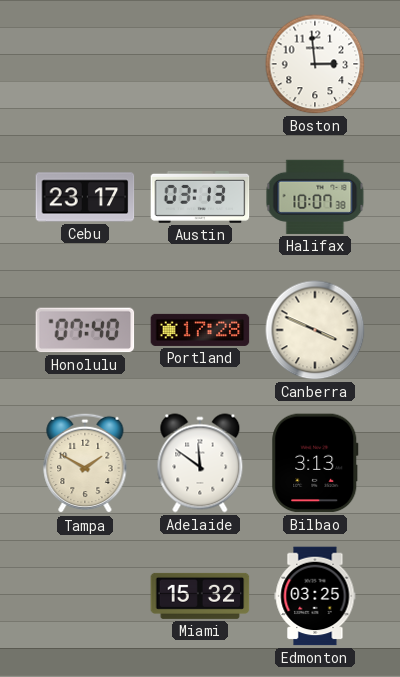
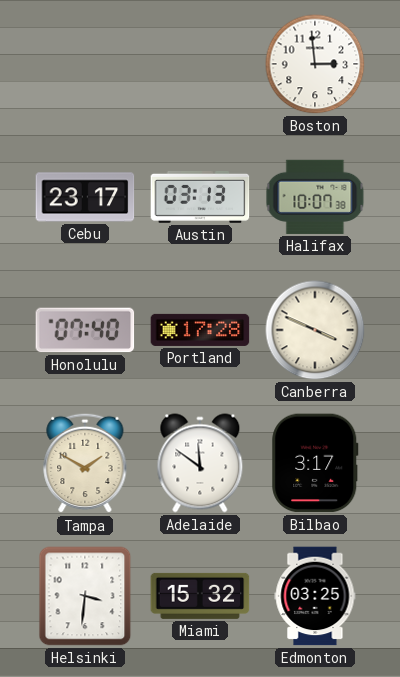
Bilbao: 3:13 -> 3:17 (315, 463)
Helsinki: none -> 3:31 (85, 596)
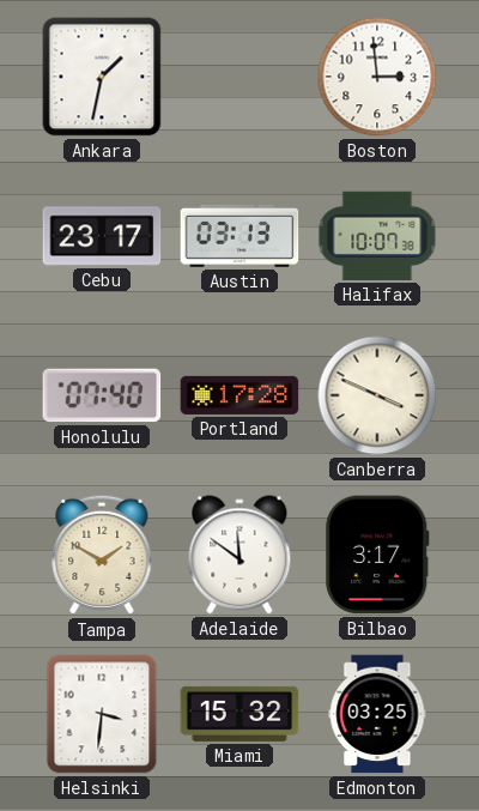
Ankara: none -> 1:32 (102, 77)
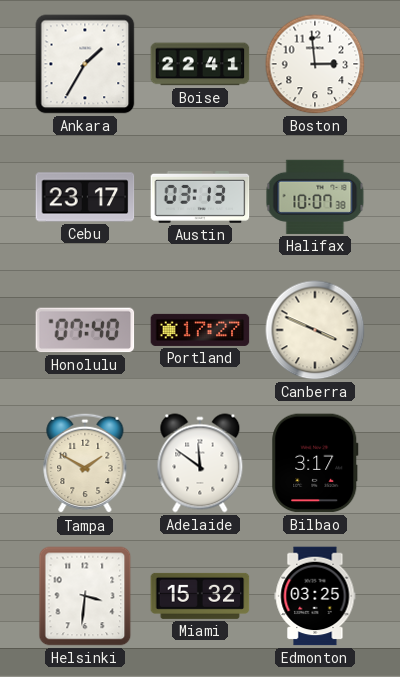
Ankara: 1:32 -> 1:35 (85, 64)
Boise: none -> 22:41 (200, 64)
Portland: 17:28 -> 17:27 (200, 330)
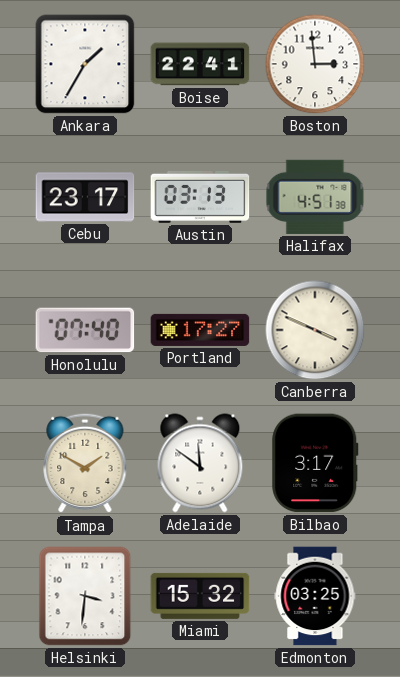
Halifax: 10:07 -> 4:51 (315, 197)
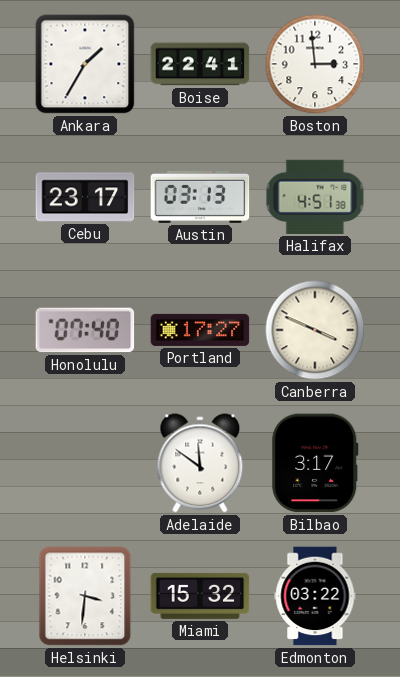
Tampa: 1:50 -> none (85, 463)
Edmonton: 03:25 -> 03:22 (315, 596)
